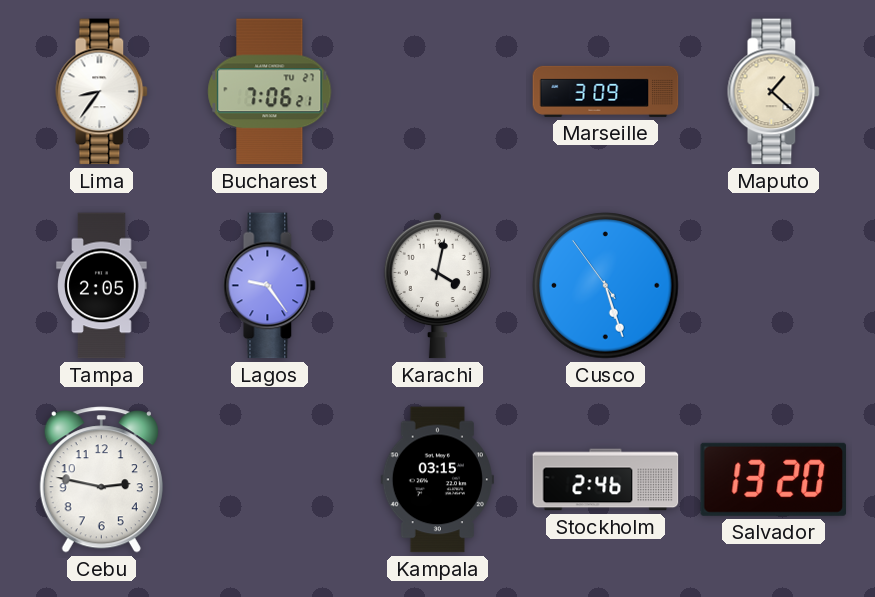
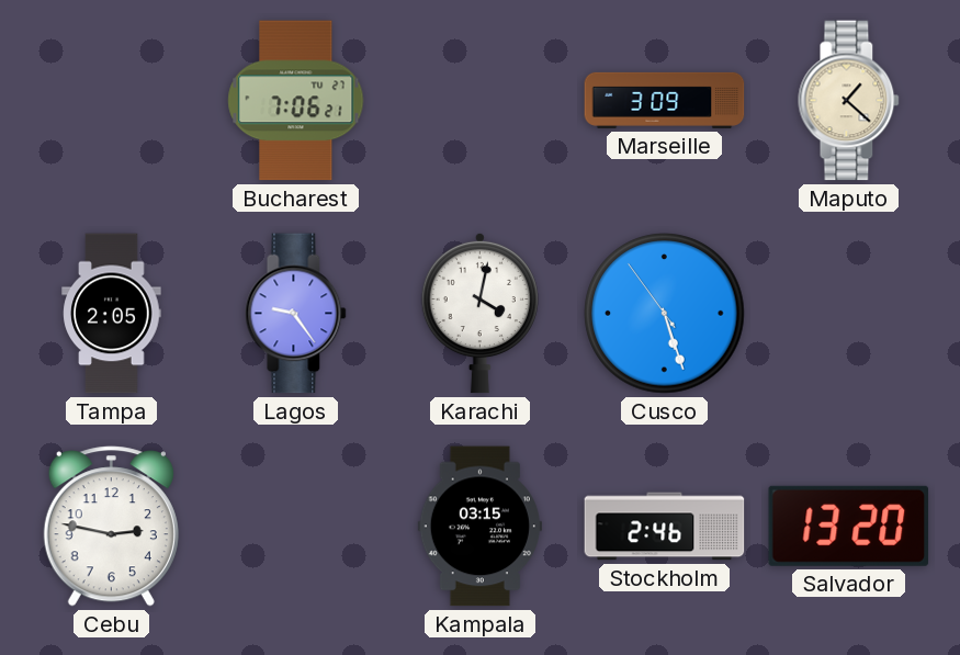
Lima: 8:36 -> none (102, 92)
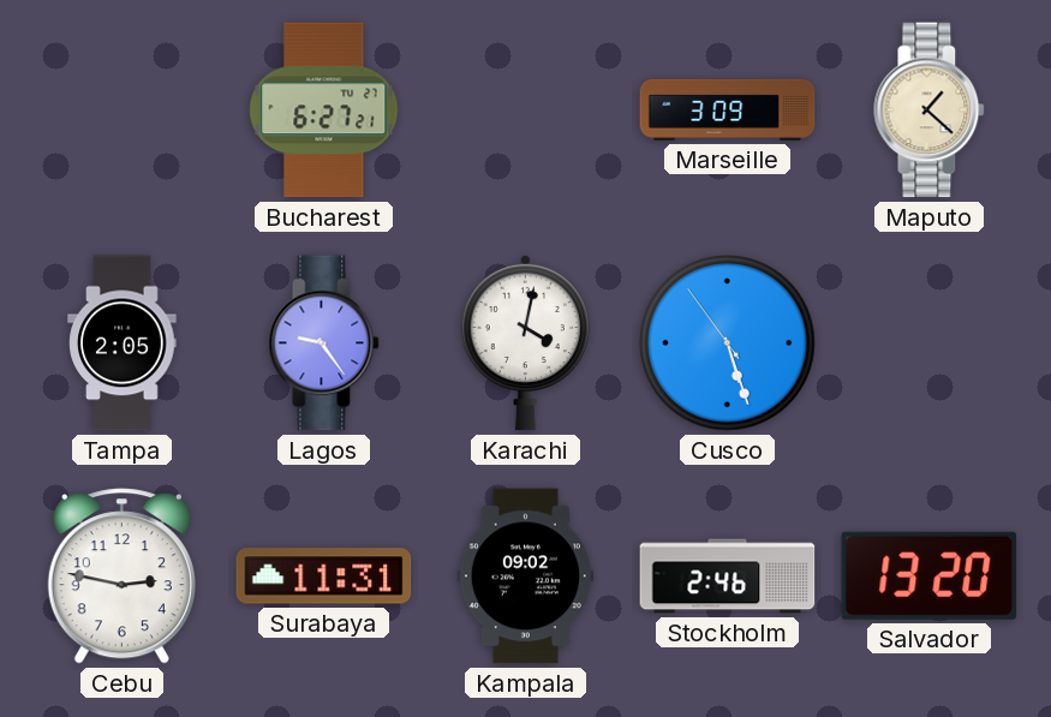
Bucharest: 7:06 -> 6:27 (324, 110)
Surabaya: none -> 11:31 (324, 576)
Kampala: 03:15 -> 09:02 (525, 576)
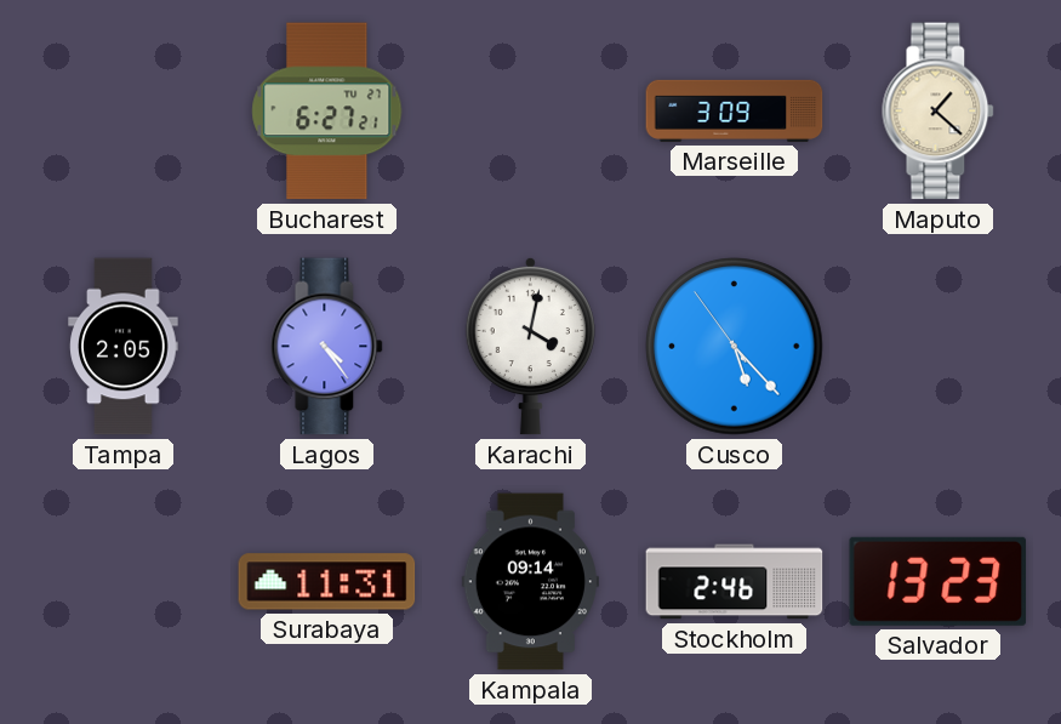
Lagos: 9:24 -> 4:24 (327, 347)
Cusco: 5:26 -> 5:22 (735, 347)
Cebu: 2:47 -> none (121, 576)
Kampala: 09:02 -> 09:14 (530, 582)
Salvador: 13:20 -> 13:23 (937, 581)
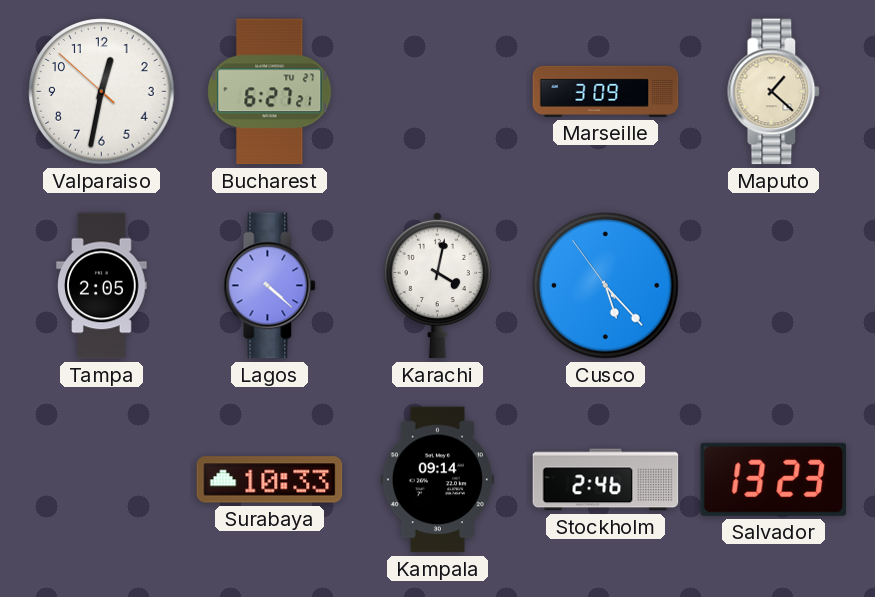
Valparaiso: none -> 12:31 (102, 92)
Lagos: 4:24 -> 4:22 (270, 286)
Surabaya: 11:31 -> 10:33 (270, 480)
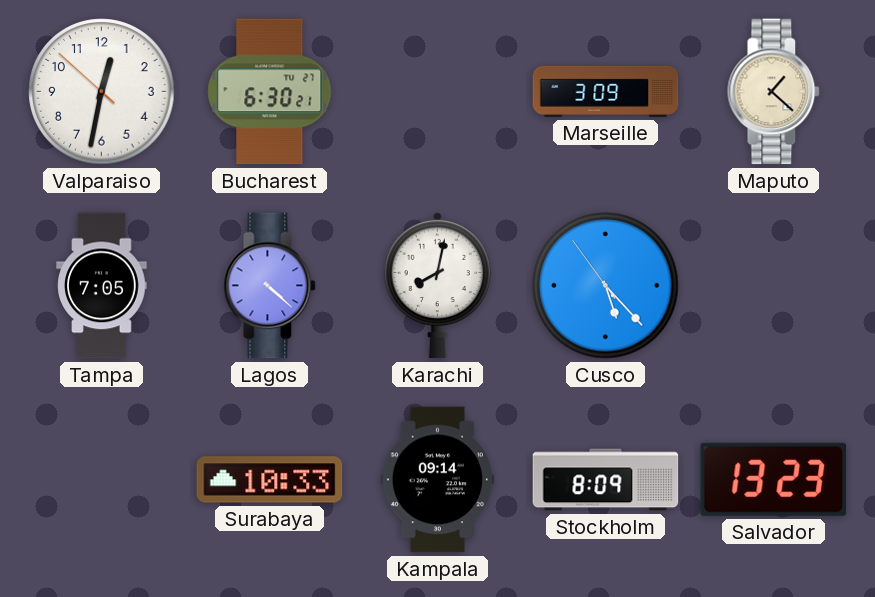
Bucharest: 6:27 -> 6:30 (270, 92)
Tampa: 2:05 -> 7:05 (102, 286)
Karachi: 4:02 -> 8:02 (437, 285)
Stockholm: 2:46 -> 8:09 (606, 480)
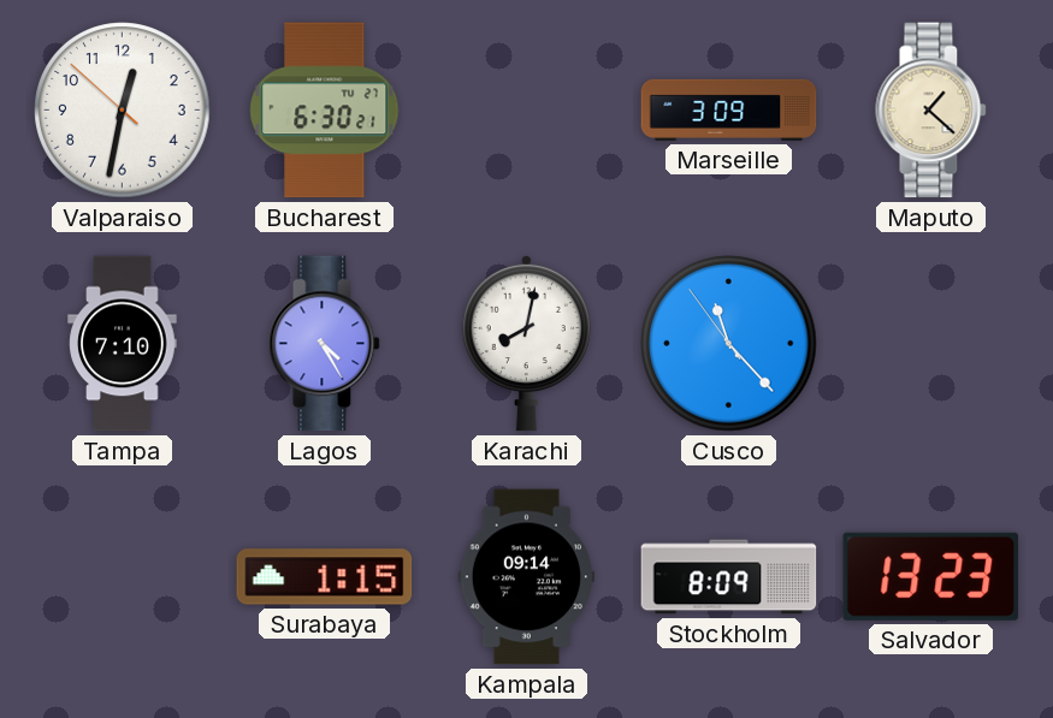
Tampa: 7:05 -> 7:10 (123, 344)
Lagos: 4:22 -> 4:25 (325, 344)
Cusco: 5:22 -> 11:22 (729, 344)
Surabaya: 10:33 -> 1:15 (325, 577)
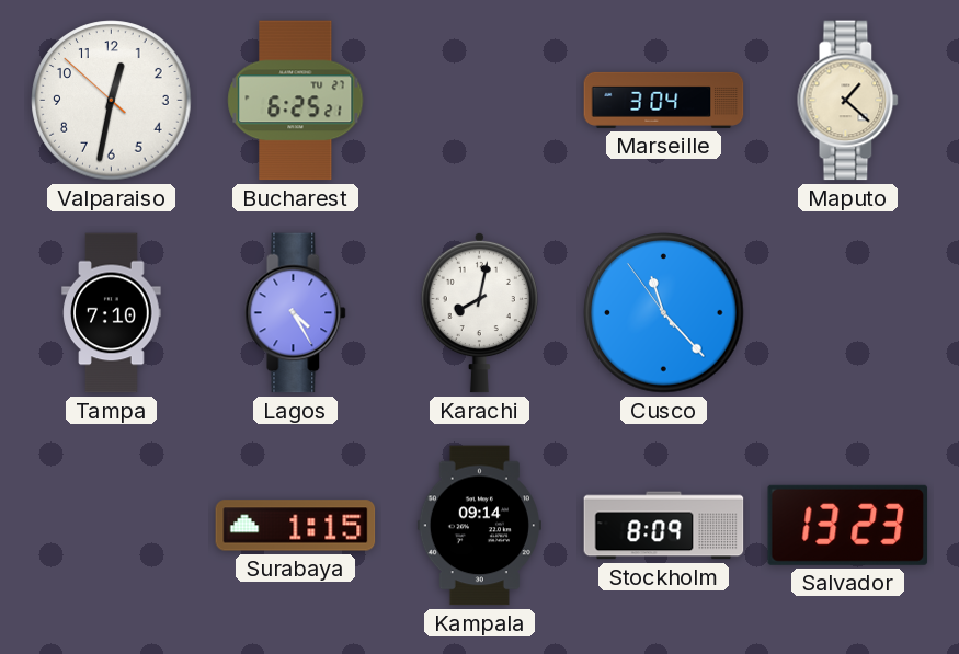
Bucharest: 6:30 -> 6:25 (296, 101)
Marseille: 3:09 -> 3:04 (664, 100)
